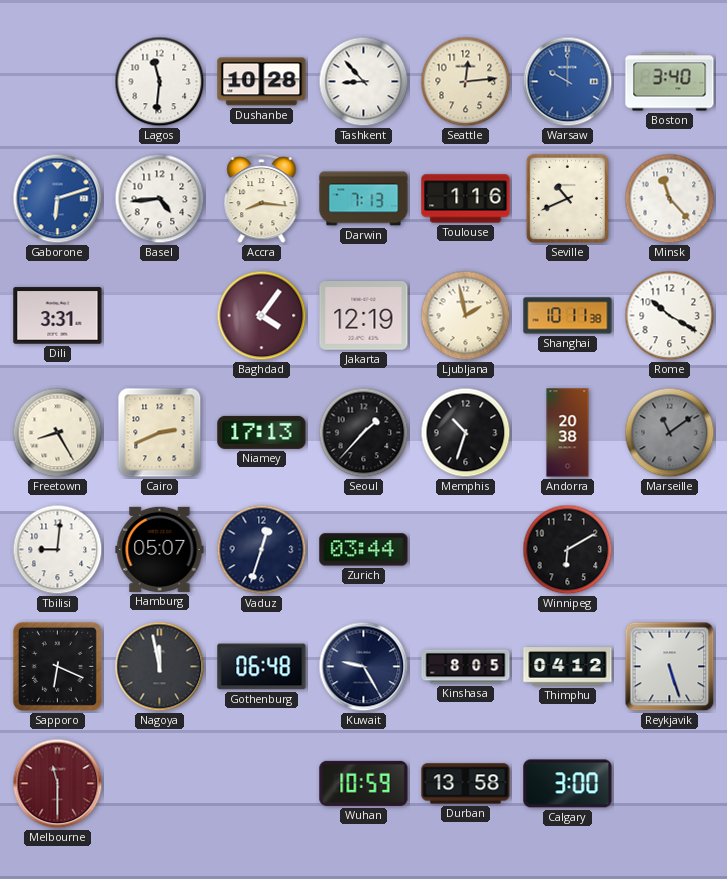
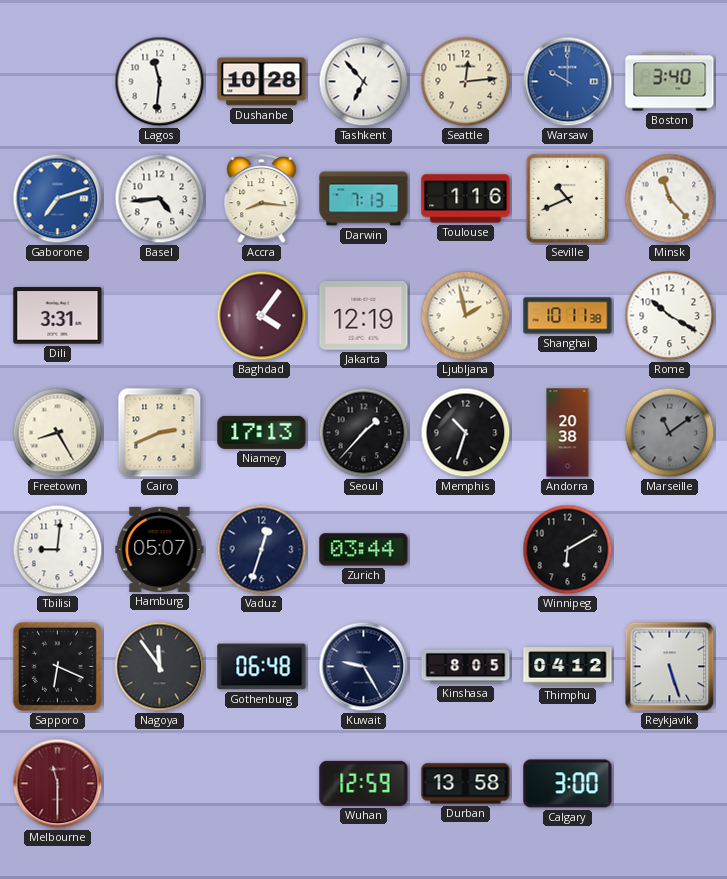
Tashkent: 8:53 -> 6:53 (364, 82)
Gaborone: 6:12 -> 7:12 (58, 199)
Nagoya: 11:58 -> 11:54 (160, 667)
Wuhan: 10:59 -> 12:59 (364, 783)
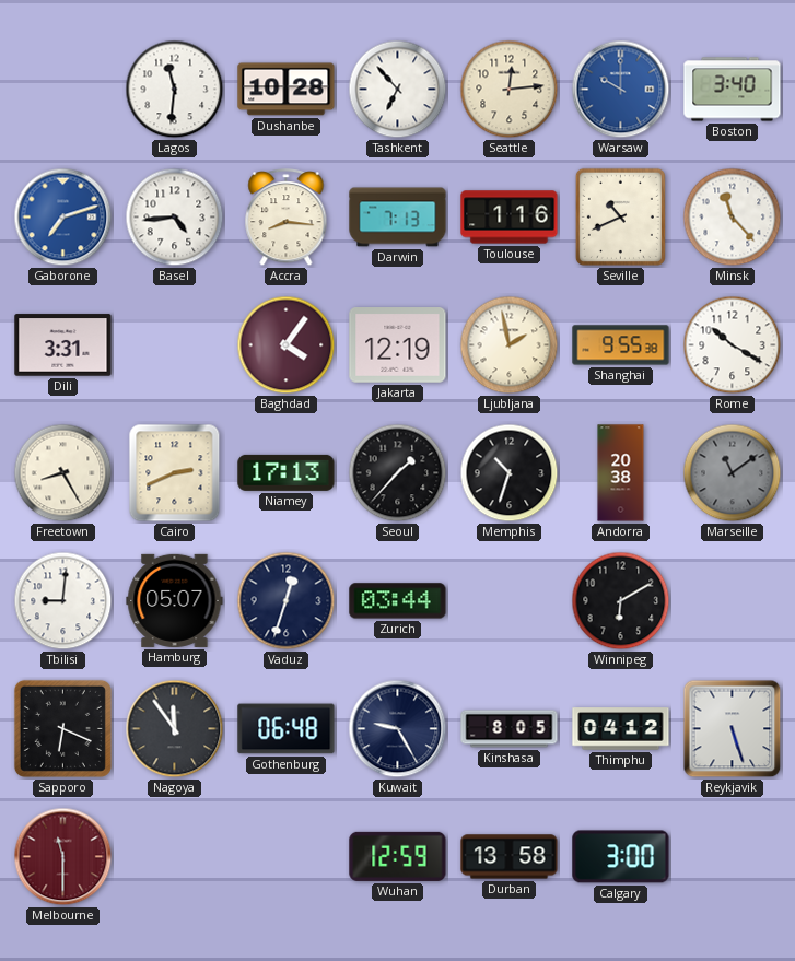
Shanghai: 10:11 -> 9:55 (621, 345)
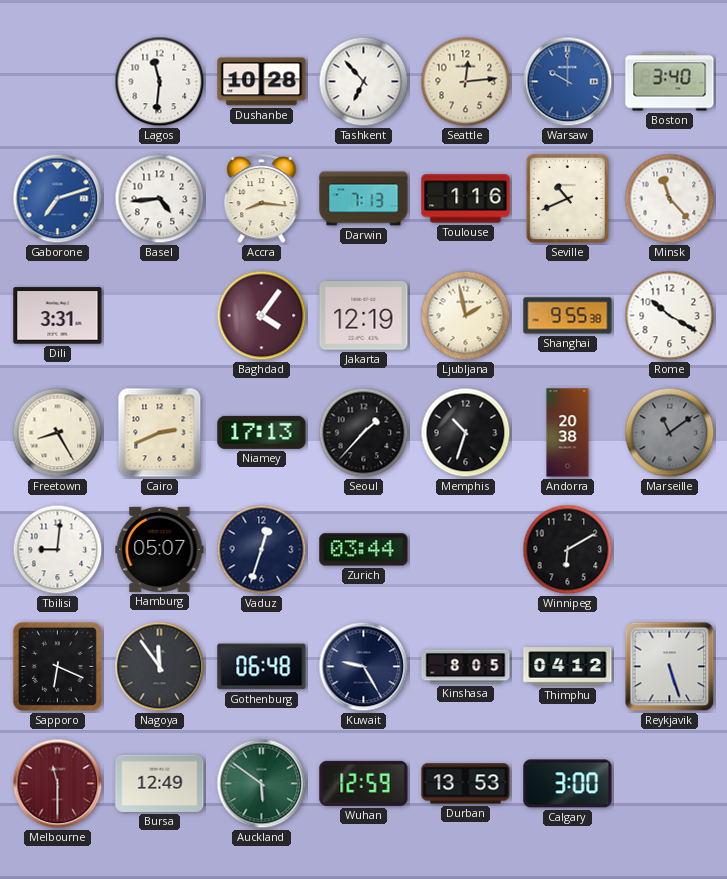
Bursa: none -> 12:49 (160, 783)
Auckland: none -> 5:51 (262, 784)
Durban: 13:58 -> 13:53 (466, 784)
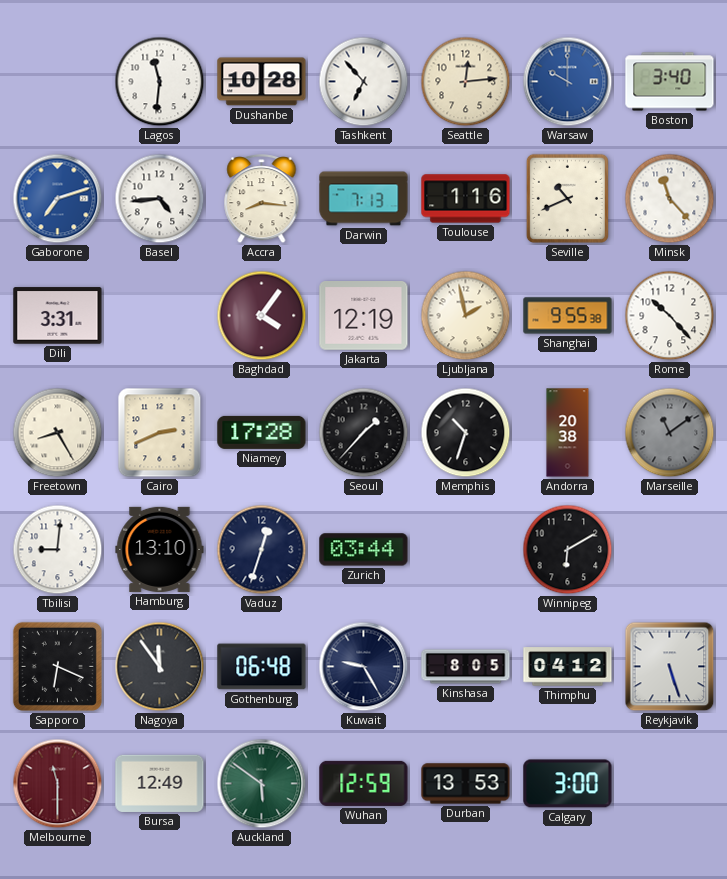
Rome: 10:20 -> 10:23 (670, 316)
Niamey: 17:13 -> 17:28 (262, 432)
Hamburg: 05:07 -> 13:10 (160, 549)
